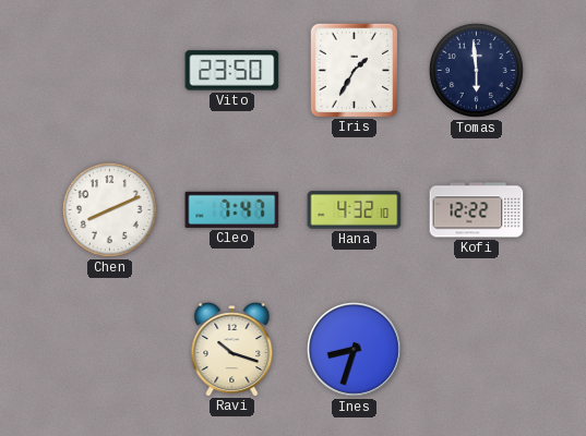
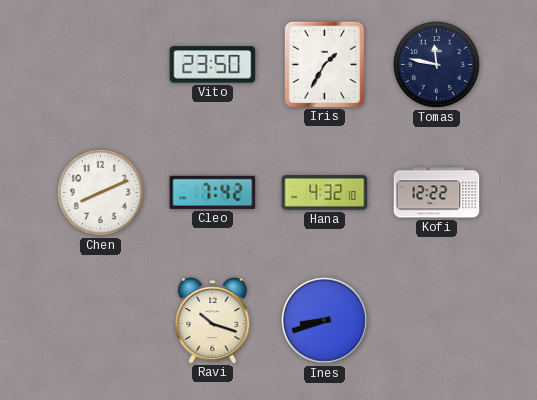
Tomas: 5:59 -> 11:47 (436, 64)
Cleo: 7:47 -> 7:42 (213, 192)
Ines: 8:33 -> 8:42 (325, 321)
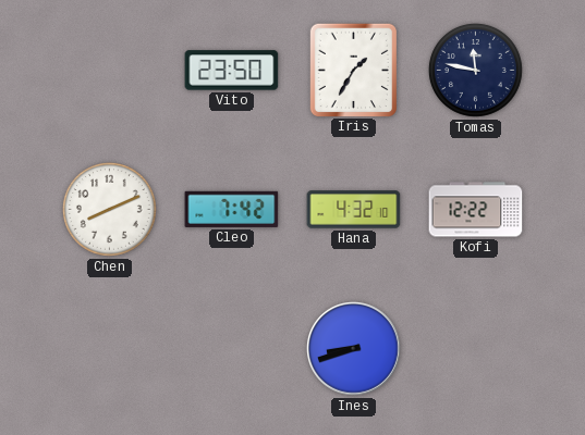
Ravi: 10:18 -> none (213, 321)
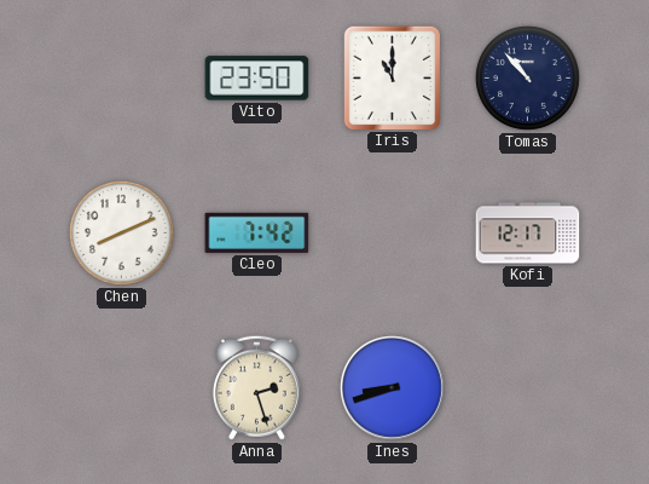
Iris: 1:35 -> 11:00 (392, 77)
Tomas: 11:47 -> 10:53 (527, 77)
Hana: 4:32 -> none (354, 210)
Kofi: 12:22 -> 12:17 (528, 234)
Anna: none -> 2:27 (256, 387)
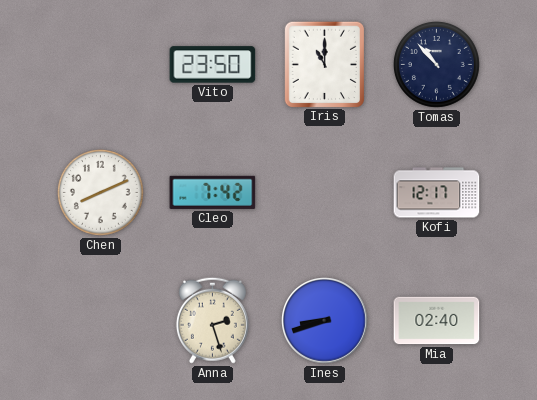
Mia: none -> 02:40 (437, 321)
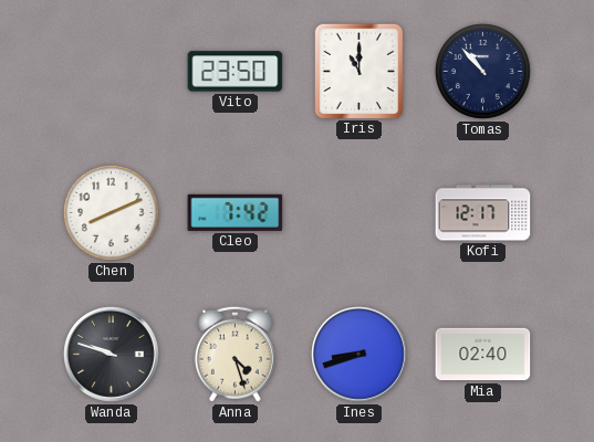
Wanda: none -> 9:48 (112, 355)
Anna: 2:27 -> 4:27 (235, 354)
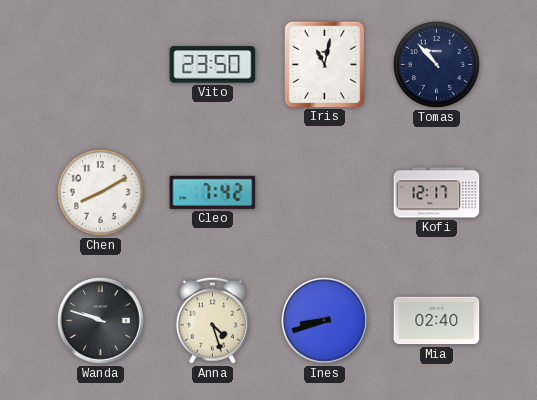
Iris: 11:00 -> 11:02 (324, 64)
Chen: 8:11 -> 8:10 (100, 192)
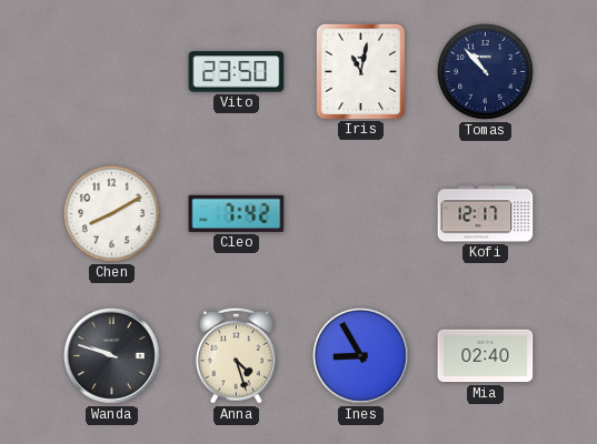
Ines: 8:42 -> 8:55 (361, 356)
